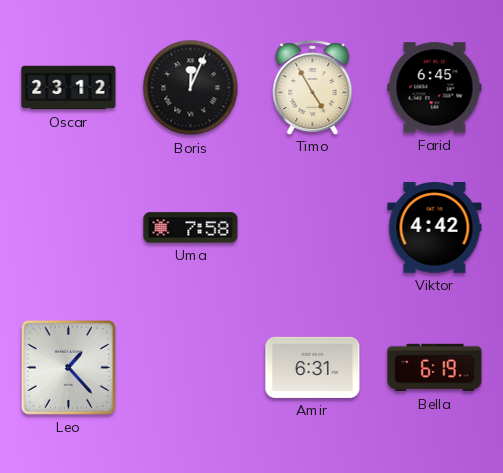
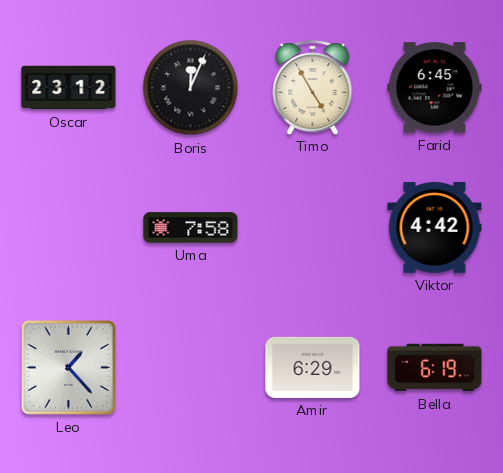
Amir: 6:31 -> 6:29 (313, 367)
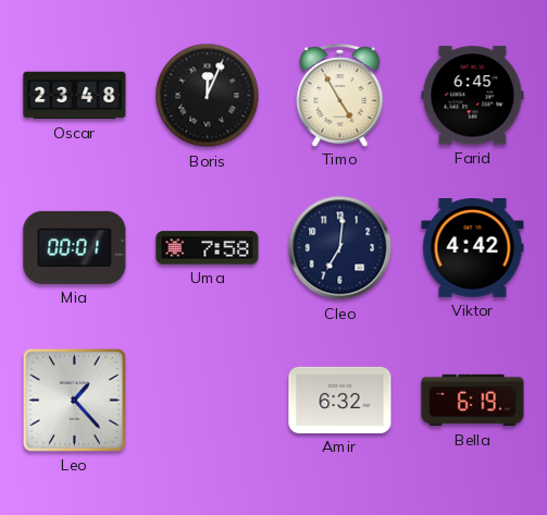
Oscar: 23:12 -> 23:48 (75, 96)
Mia: none -> 00:01 (75, 247)
Cleo: none -> 7:01 (340, 248)
Amir: 6:29 -> 6:32 (340, 400)
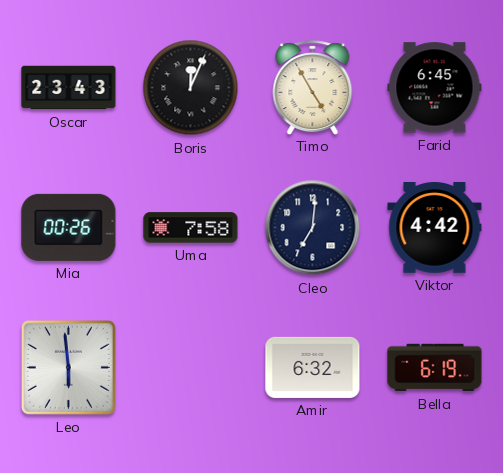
Oscar: 23:48 -> 23:43 (69, 88)
Mia: 00:01 -> 00:26 (69, 227)
Leo: 1:23 -> 5:59 (68, 367)
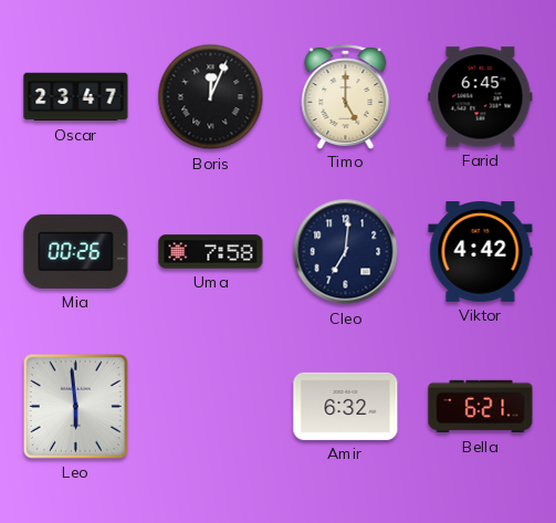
Oscar: 23:43 -> 23:47 (76, 97)
Timo: 4:55 -> 5:00 (346, 96)
Bella: 6:19 -> 6:21 (481, 407)
